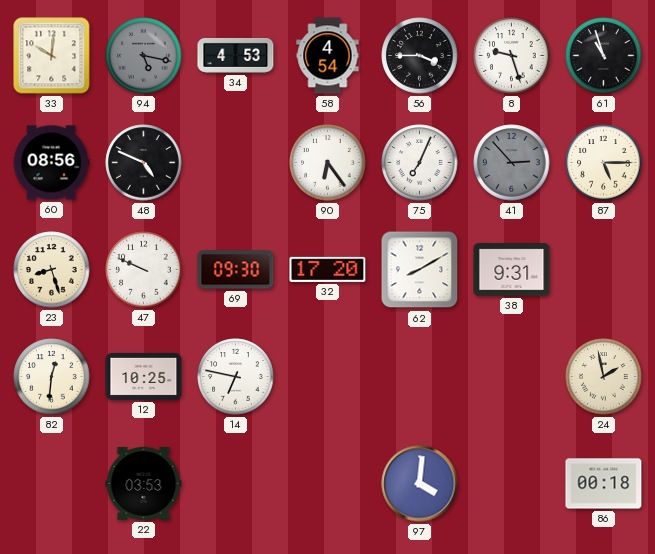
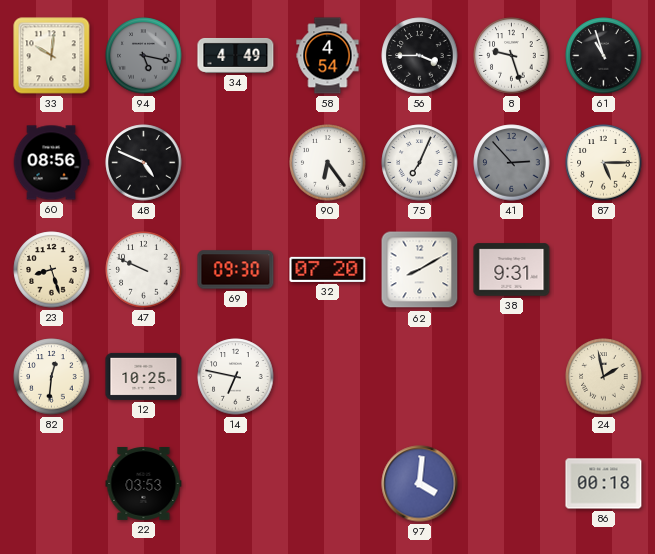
34: 4:53 -> 4:49 (236, 55)
32: 17:20 -> 07:20 (328, 269)
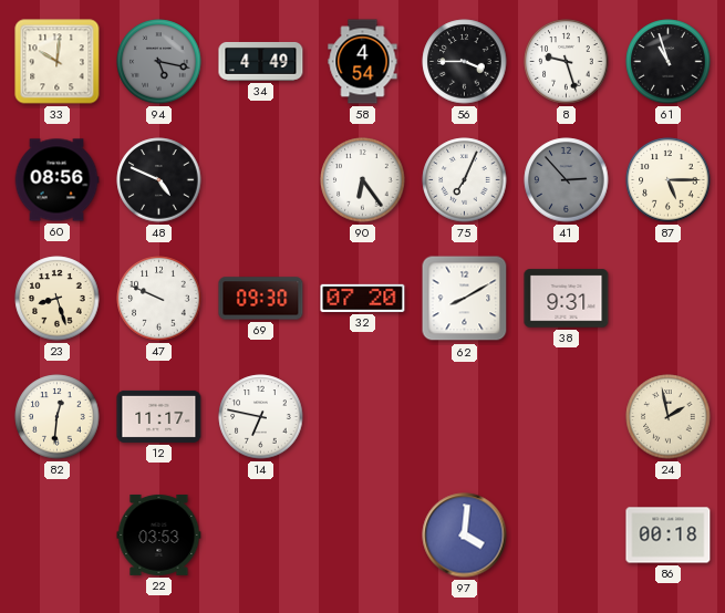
12: 10:25 -> 11:17 (159, 416)
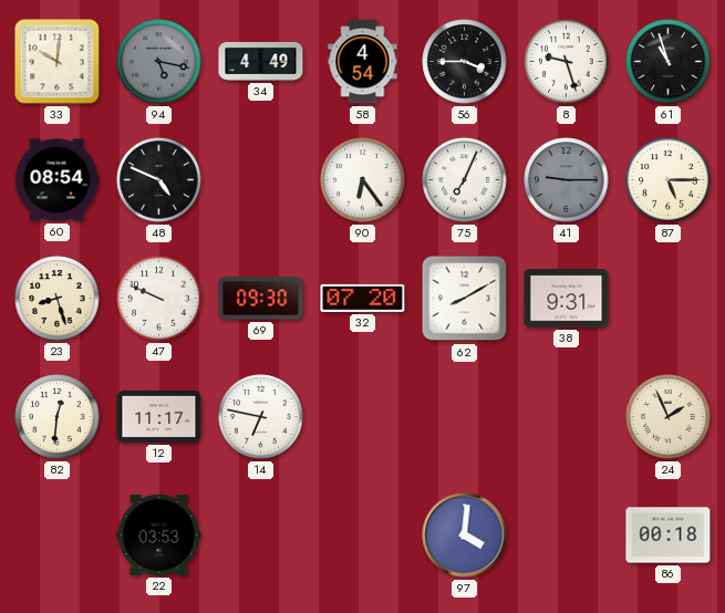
60: 08:56 -> 08:54 (56, 180)
41: 2:53 -> 9:15 (567, 180)
24: 1:58 -> 1:56 (669, 417)
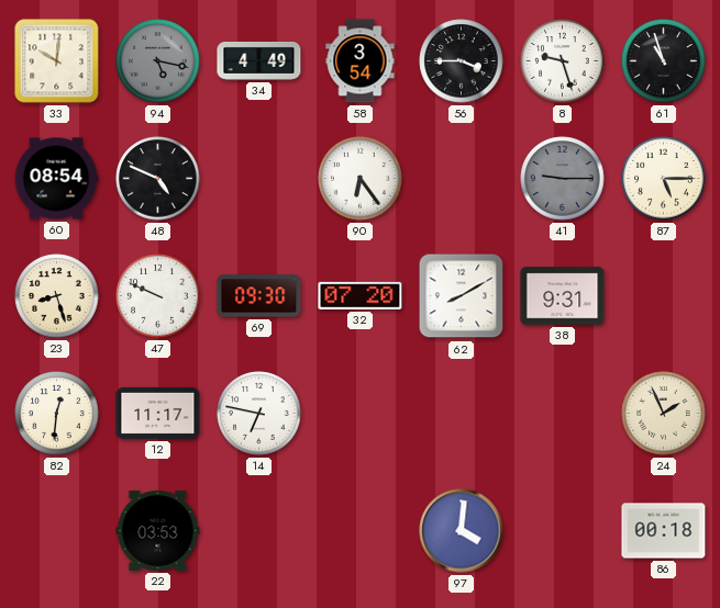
58: 4:54 -> 3:54 (361, 61)
75: 7:04 -> none (465, 180)
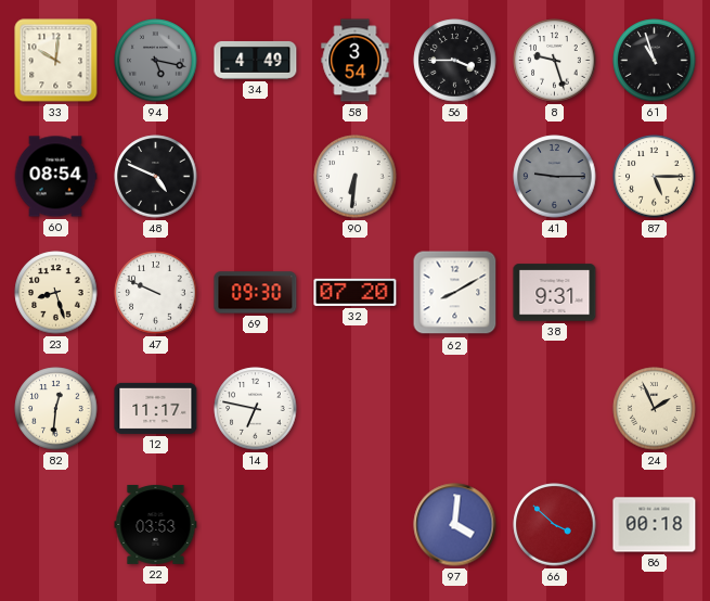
90: 6:24 -> 6:31 (356, 177)
66: none -> 3:52 (555, 525)
